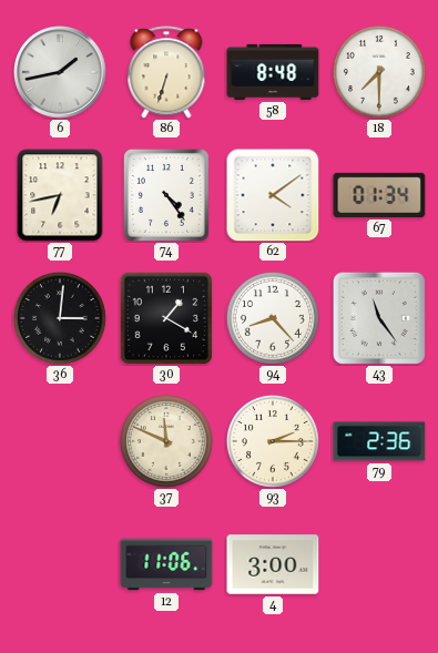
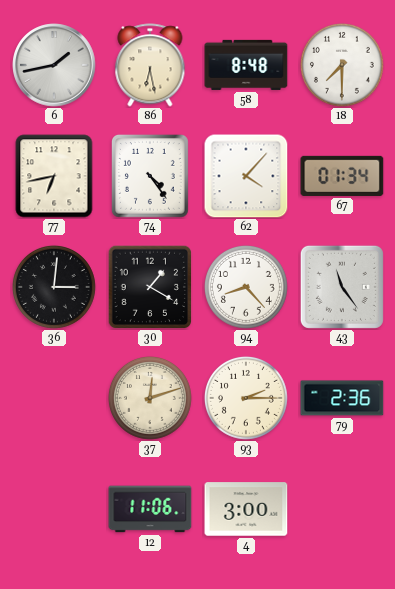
86: 6:33 -> 6:28 (150, 65)
62: 4:09 -> 4:07 (246, 176)
37: 11:49 -> 12:12 (150, 398)
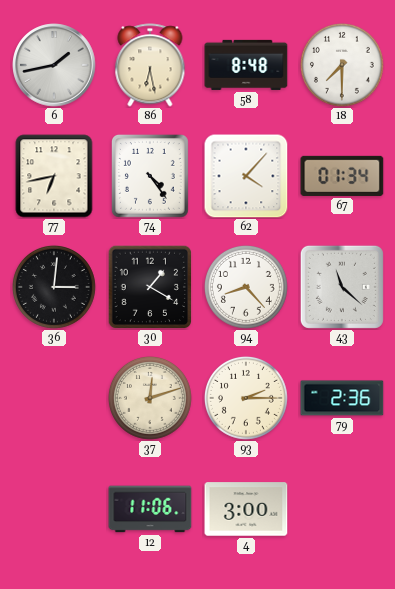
43: 11:24 -> 11:22 (342, 287)
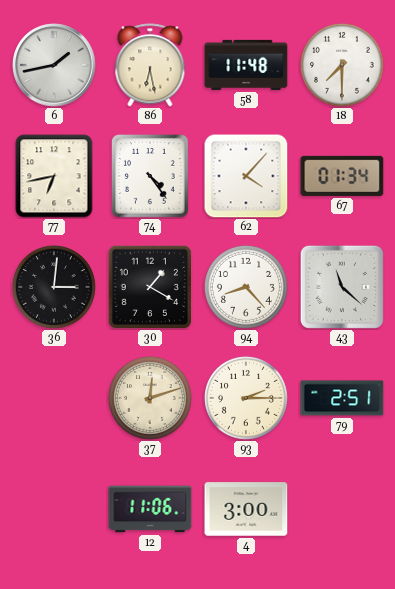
58: 8:48 -> 11:48 (246, 65)
79: 2:36 -> 2:51 (342, 398)
